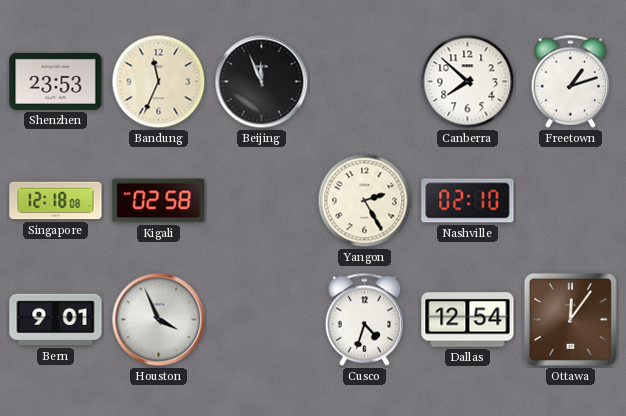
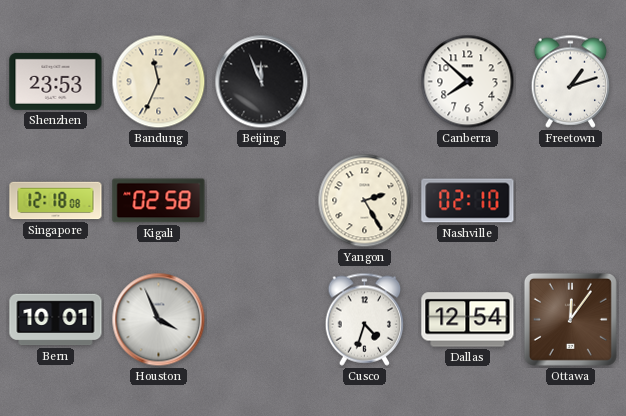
Bern: 9:01 -> 10:01 (56, 320)
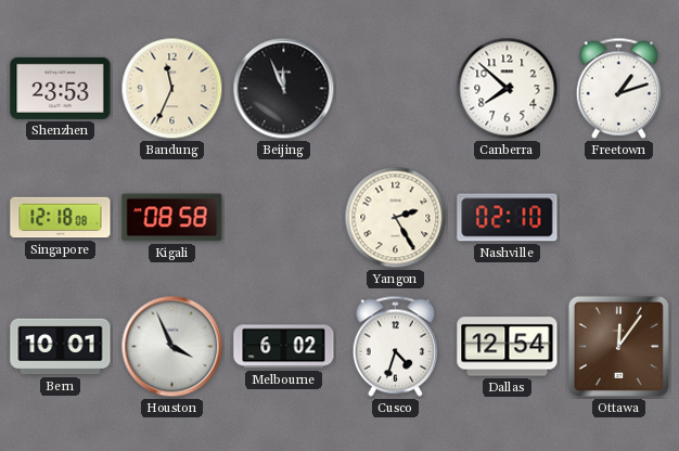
Kigali: 02:58 -> 08:58 (172, 218)
Melbourne: none -> 6:02 (284, 347)
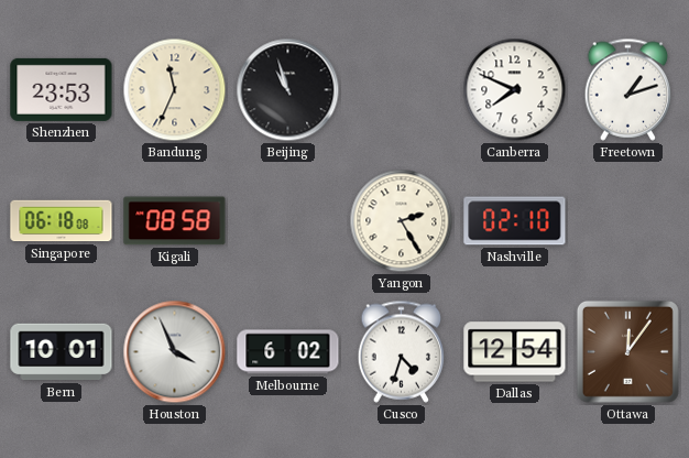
Beijing: 11:56 -> 10:57 (288, 90)
Canberra: 7:52 -> 7:49 (515, 90)
Singapore: 12:18 -> 06:18 (62, 221)
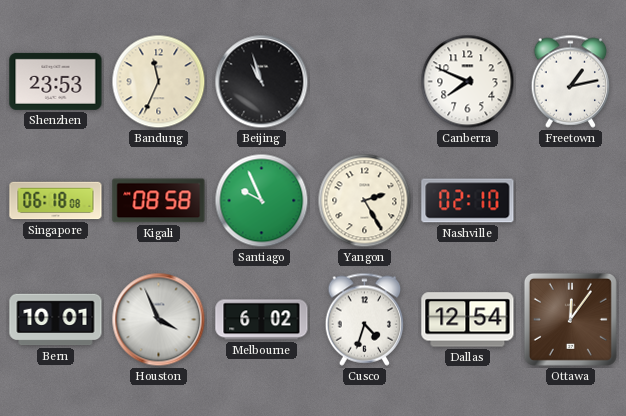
Freetown: 1:12 -> 1:13 (571, 81)
Santiago: none -> 9:56 (262, 201)
